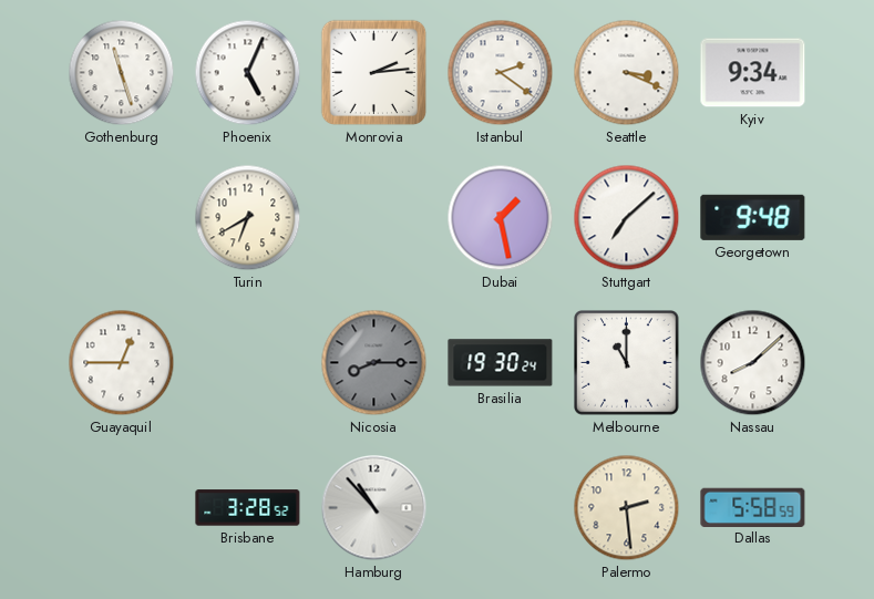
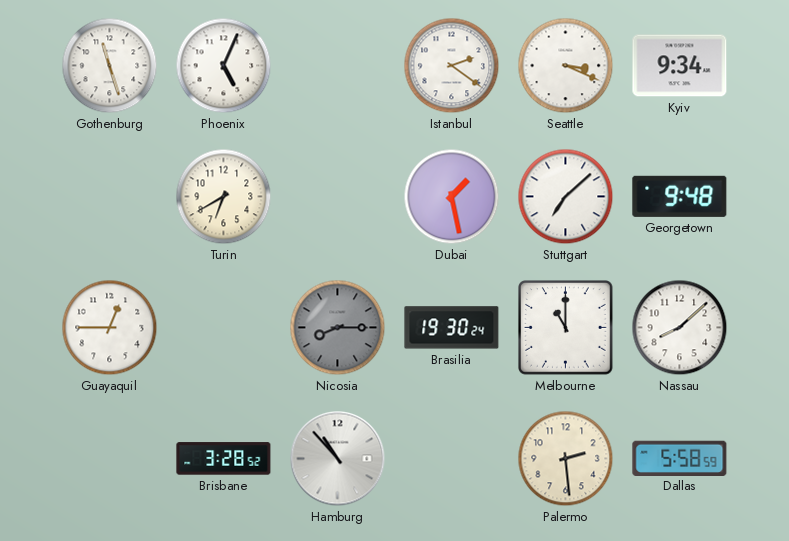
Monrovia: 2:14 -> none (374, 73)
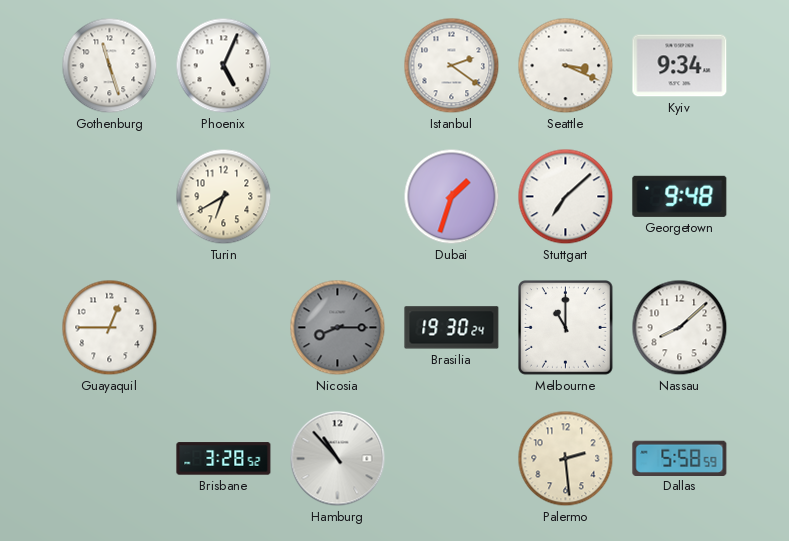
Dubai: 1:28 -> 1:33 (452, 197)
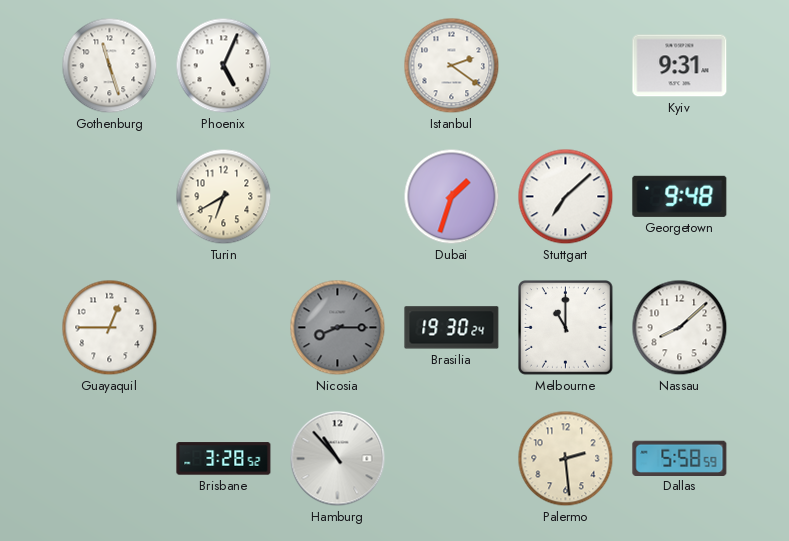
Seattle: 3:19 -> none (566, 66)
Kyiv: 9:34 -> 9:31 (680, 66)
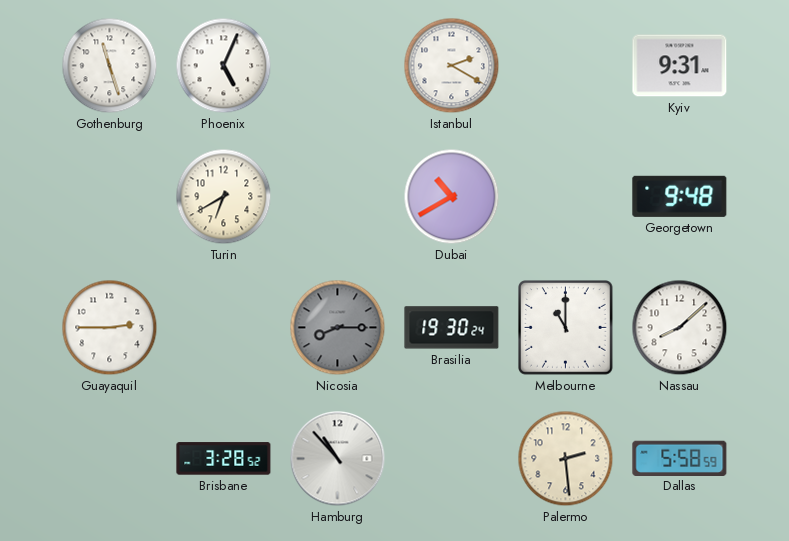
Istanbul: 2:21 -> 2:20 (452, 66)
Dubai: 1:33 -> 10:40 (452, 197)
Stuttgart: 7:08 -> none (566, 197)
Guayaquil: 12:45 -> 2:45 (110, 328)
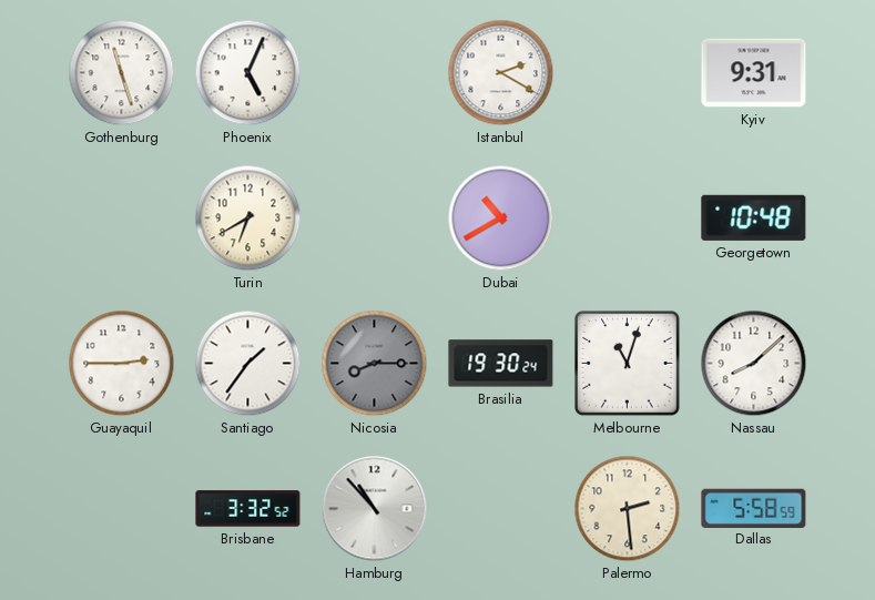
Georgetown: 9:48 -> 10:48 (754, 217)
Santiago: none -> 1:36 (248, 364)
Melbourne: 11:00 -> 11:03 (628, 364)
Brisbane: 3:28 -> 3:32 (248, 509)
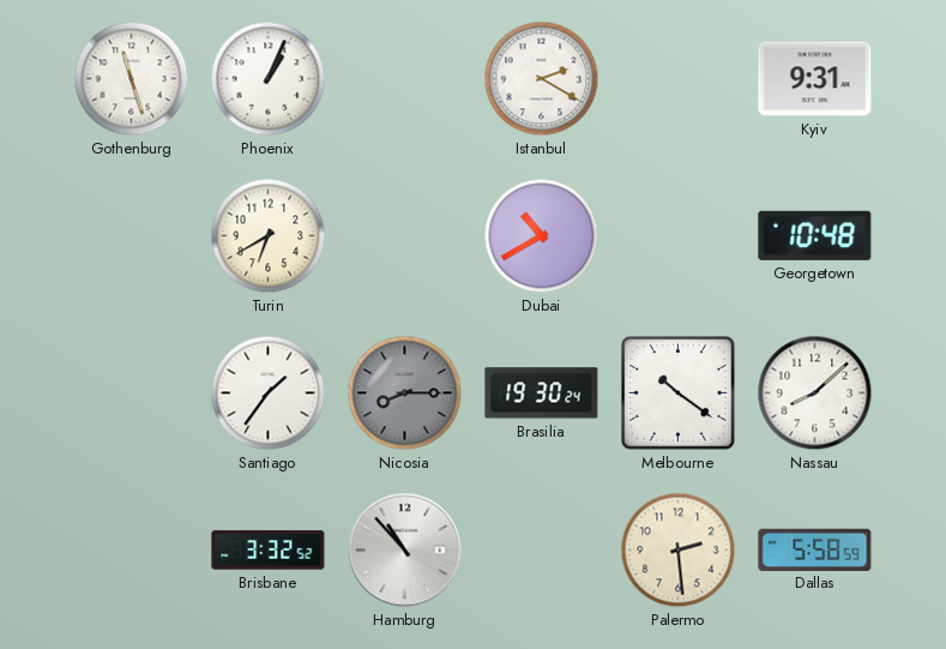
Phoenix: 5:04 -> 1:04 (269, 79)
Guayaquil: 2:45 -> none (122, 364)
Melbourne: 11:03 -> 10:21 (679, 393)
